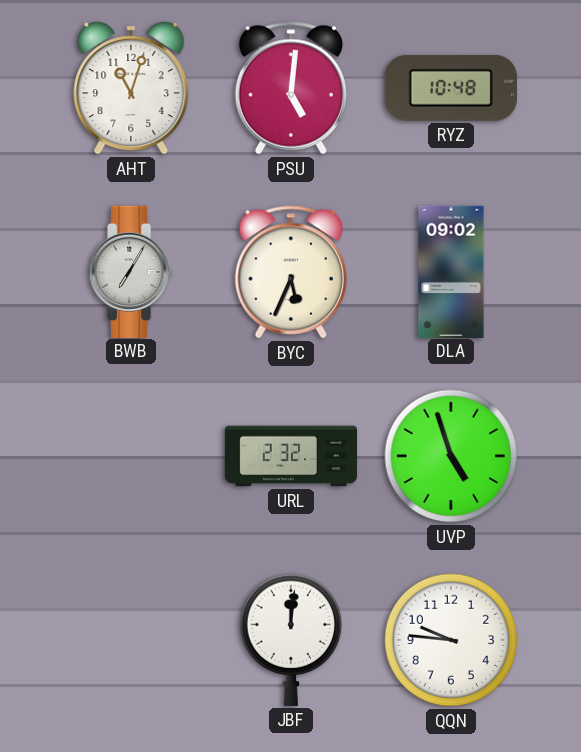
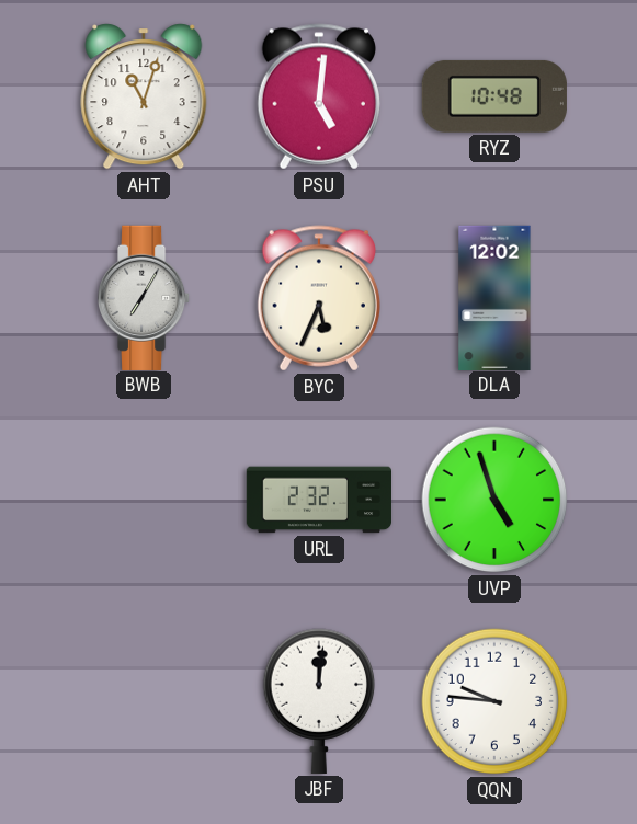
DLA: 09:02 -> 12:02 (494, 297)
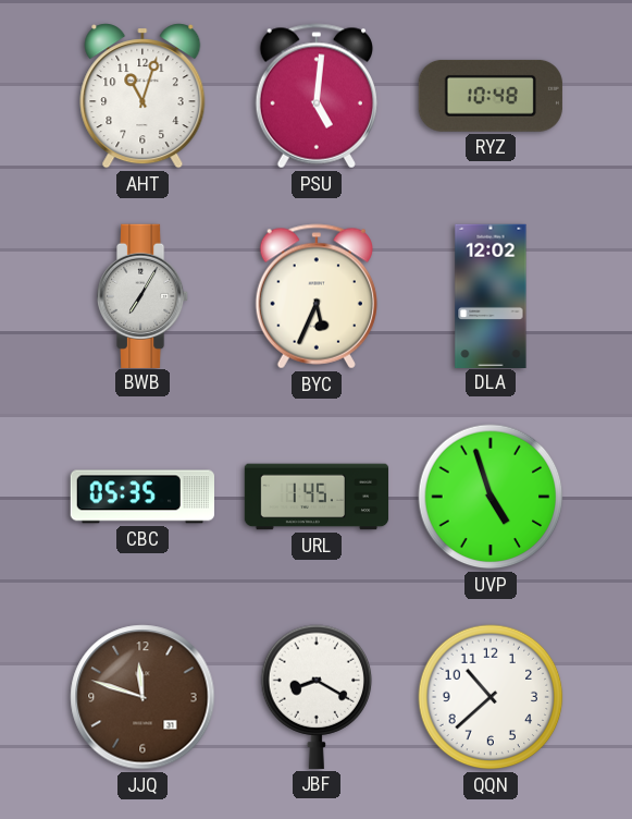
CBC: none -> 05:35 (141, 497)
URL: 2:32 -> 1:45 (317, 497)
JJQ: none -> 11:48 (142, 697)
JBF: 12:01 -> 8:20 (317, 697)
QQN: 9:46 -> 10:38 (491, 697)
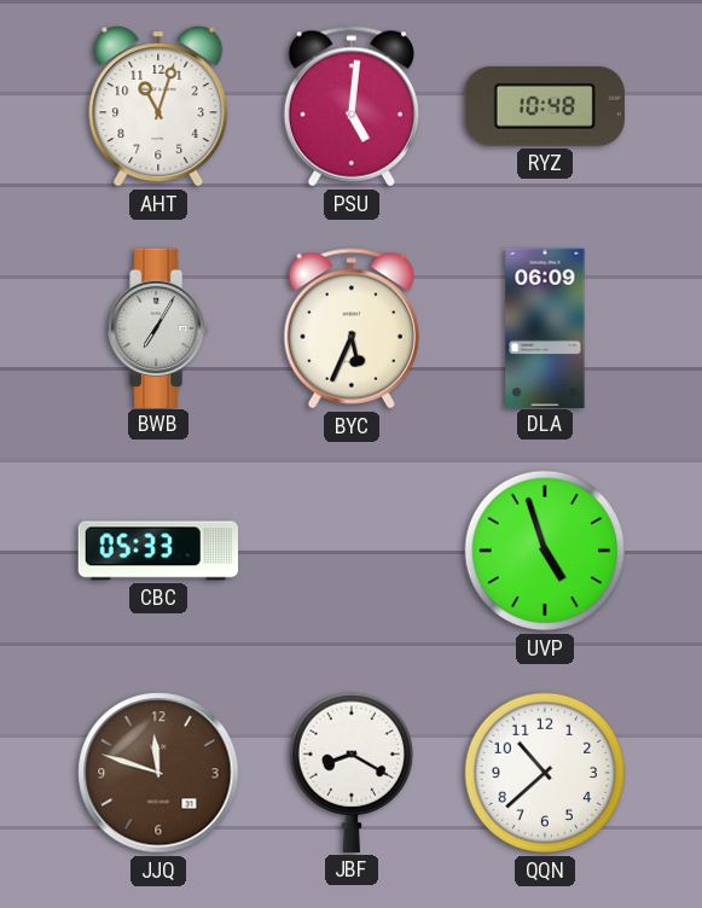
DLA: 12:02 -> 06:09 (545, 327)
CBC: 05:35 -> 05:33 (157, 551)
URL: 1:45 -> none (317, 497)
